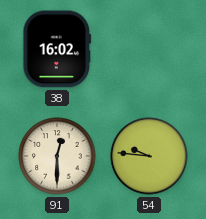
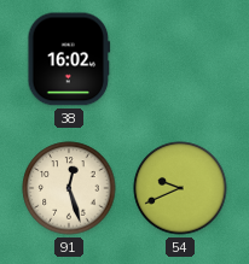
91: 12:30 -> 12:27 (69, 188)
54: 9:46 -> 9:41 (180, 188)
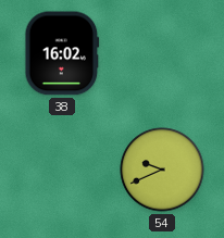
91: 12:27 -> none (69, 188)
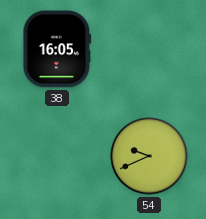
38: 16:02 -> 16:05 (57, 49)
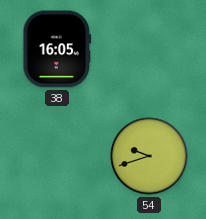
54: 9:41 -> 9:42 (149, 156)
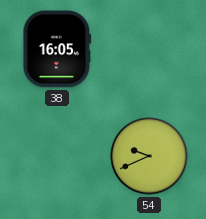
54: 9:42 -> 9:41 (149, 156)
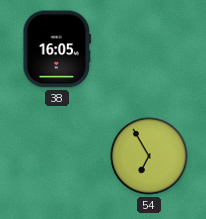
54: 9:41 -> 6:55 (149, 156)
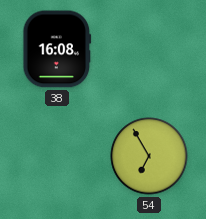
38: 16:05 -> 16:08 (57, 49)
